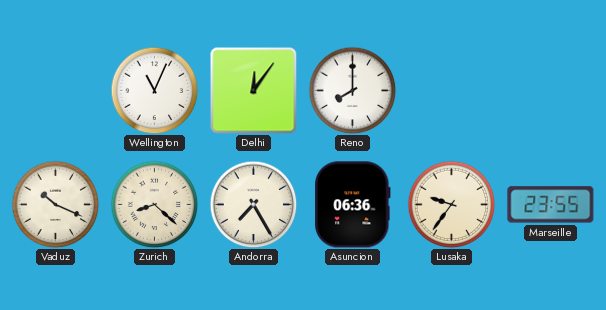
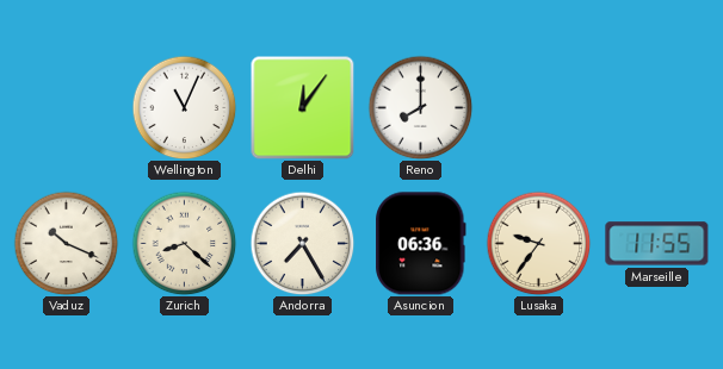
Marseille: 23:55 -> 11:55 (657, 244)
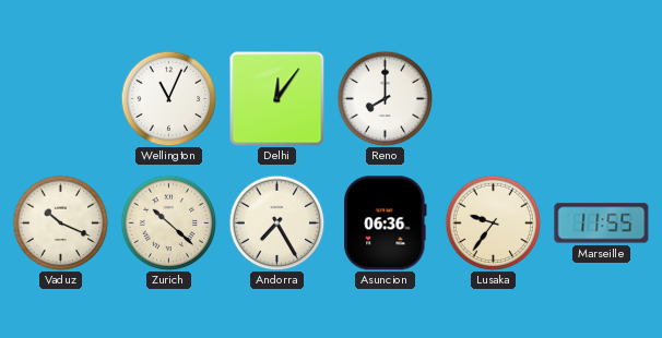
Zurich: 8:22 -> 10:22 (168, 222)
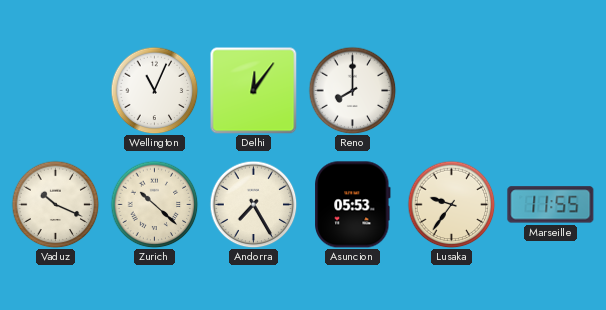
Asuncion: 06:36 -> 05:53 (353, 205)
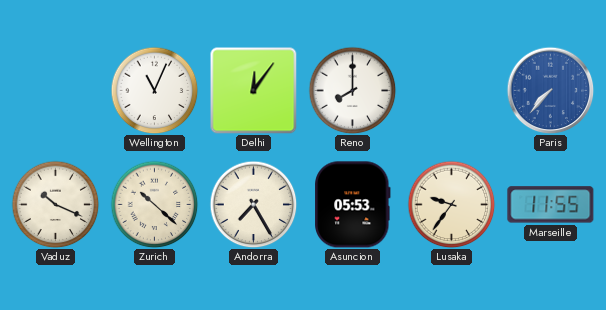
Paris: none -> 7:37 (550, 90)
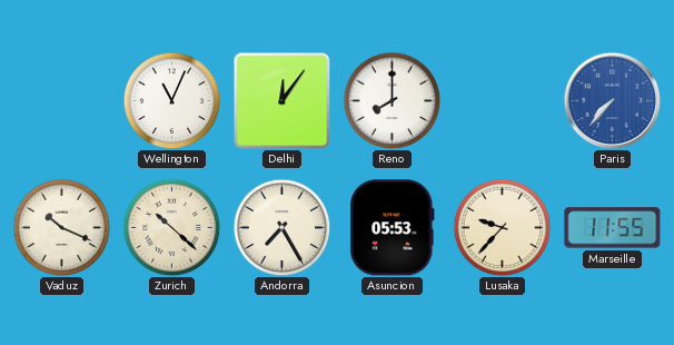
Lusaka: 9:36 -> 9:37 (502, 227)
